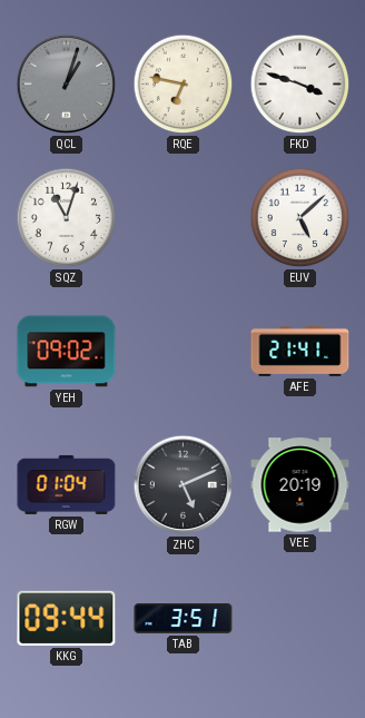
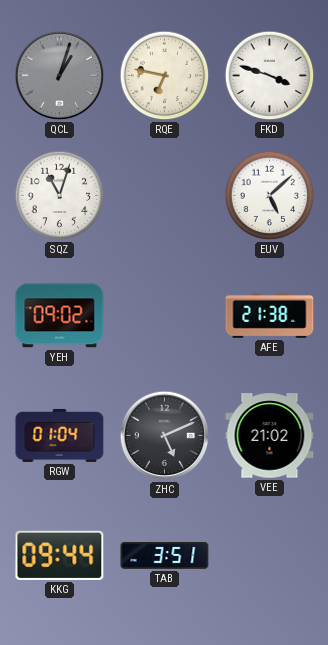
AFE: 21:41 -> 21:38 (270, 315)
VEE: 20:19 -> 21:02 (270, 436)
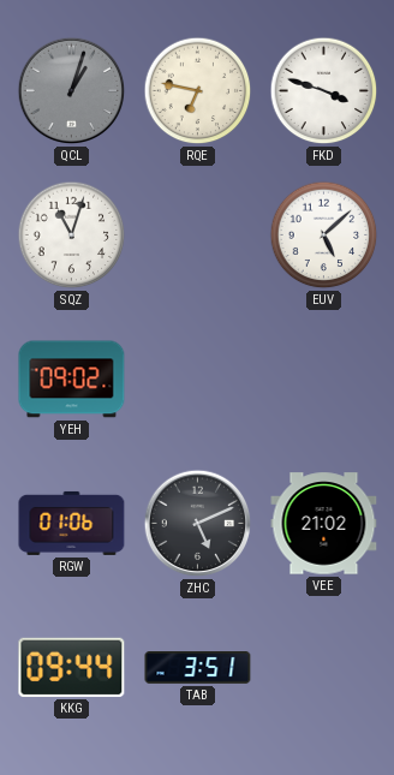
AFE: 21:38 -> none (270, 315)
RGW: 01:04 -> 01:06 (72, 523)
